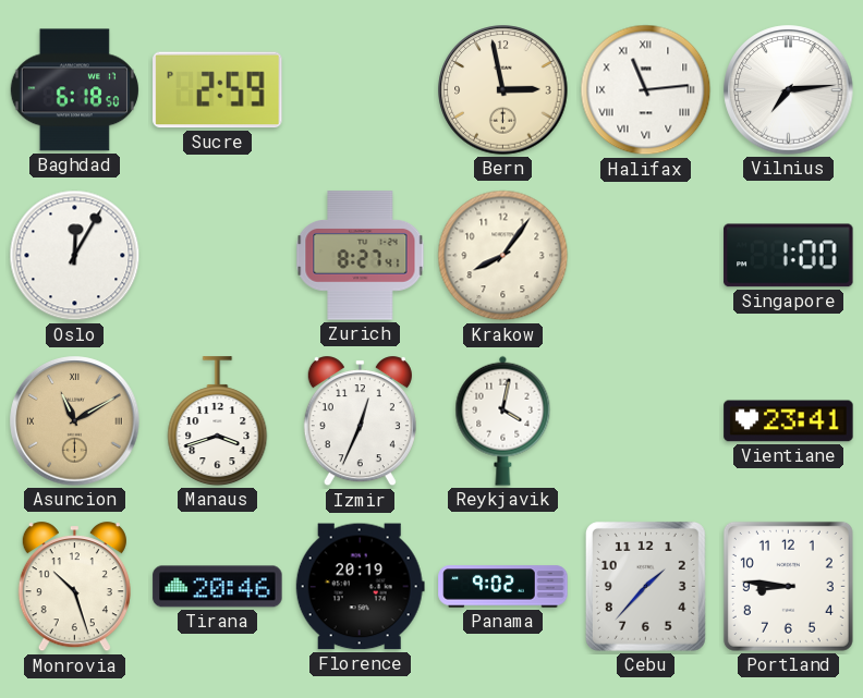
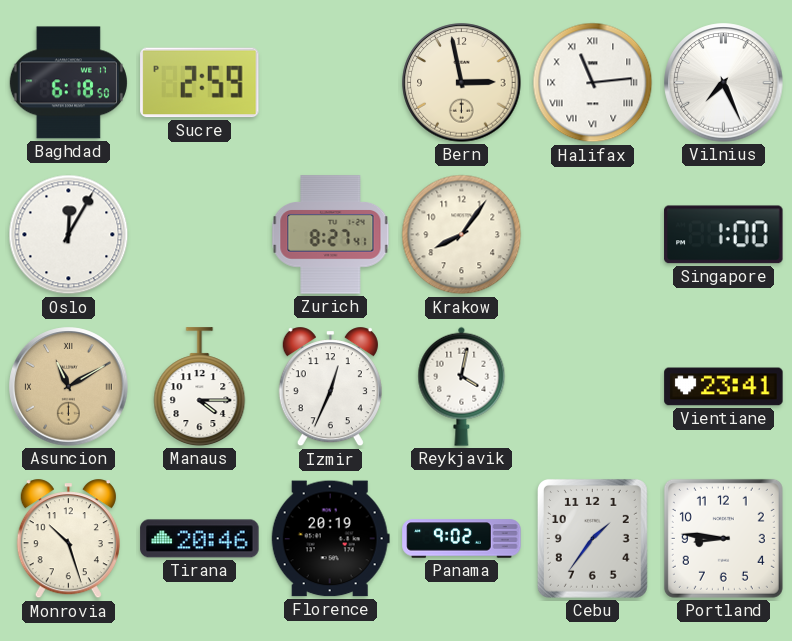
Vilnius: 7:14 -> 7:26 (724, 83)
Manaus: 3:42 -> 4:15 (200, 387)
Cebu: 1:37 -> 1:36 (592, 538)
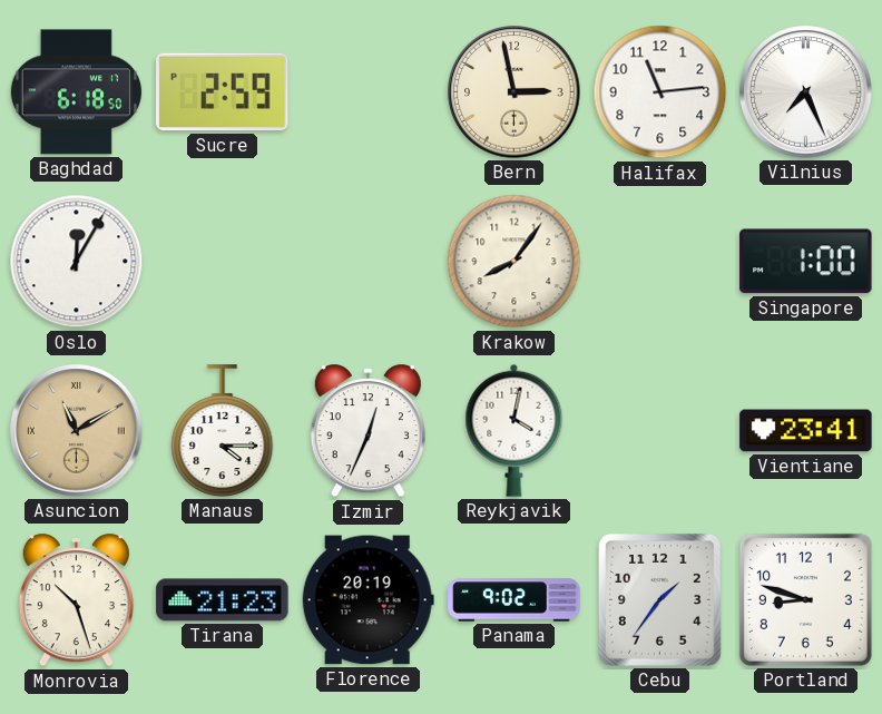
Halifax numerals: Roman -> Arabic (660, 92)
Zurich: 8:27 -> none (331, 235)
Tirana: 20:46 -> 21:23 (223, 600)
Portland: 8:46 -> 8:48 (805, 599)
